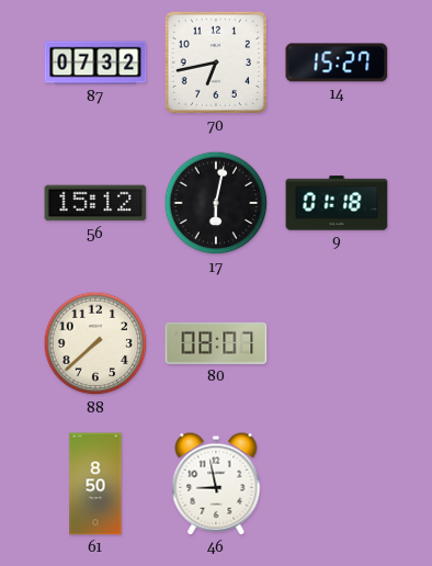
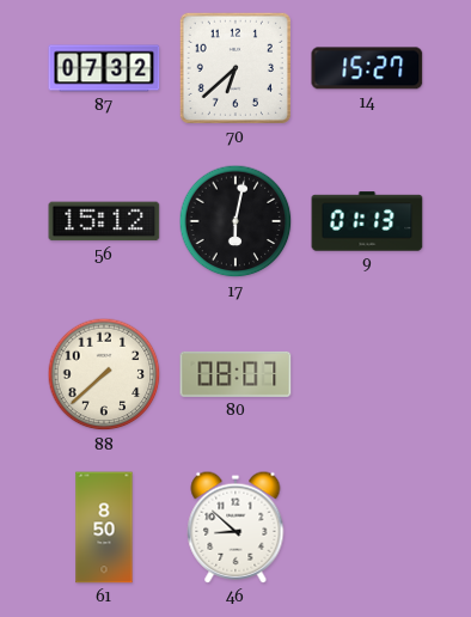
70: 6:43 -> 6:38 (235, 68)
9: 01:18 -> 01:13 (367, 221)
46: 8:58 -> 8:52 (235, 527)
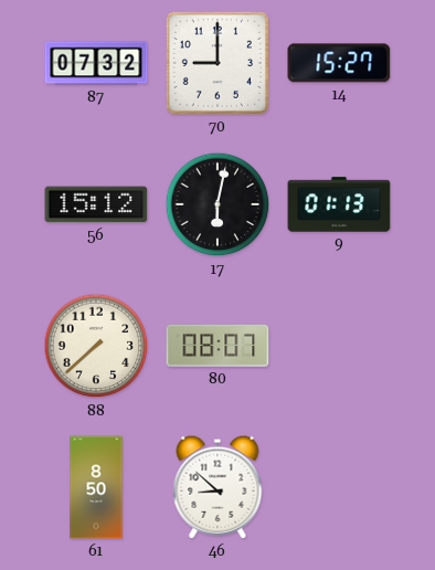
70: 6:38 -> 9:00 (217, 63)
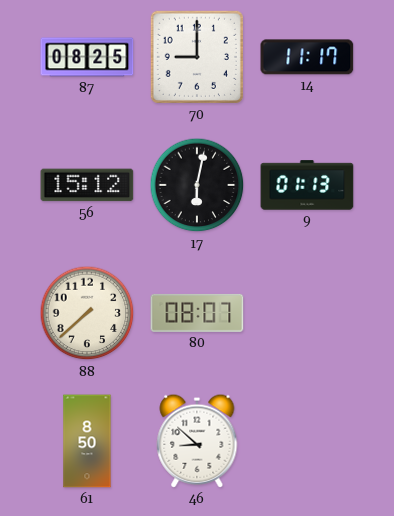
87: 07:32 -> 08:25 (87, 57)
14: 15:27 -> 11:17 (307, 57)
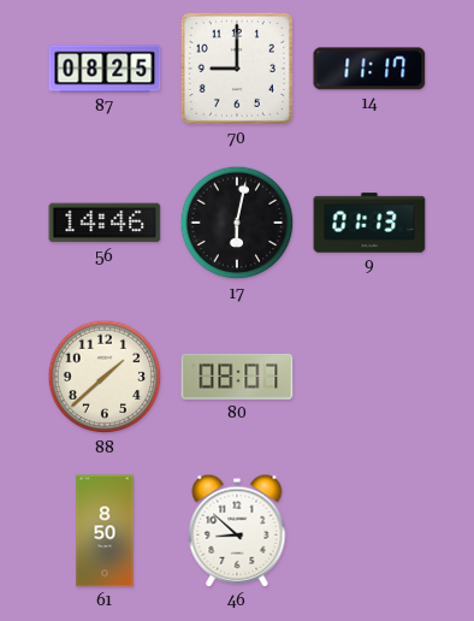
56: 15:12 -> 14:46 (105, 223)
88: 7:38 -> 1:38 (105, 377)
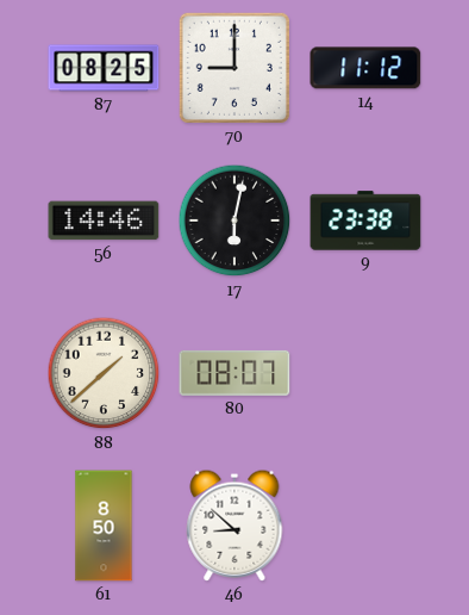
14: 11:17 -> 11:12 (365, 68)
9: 01:13 -> 23:38 (365, 220)
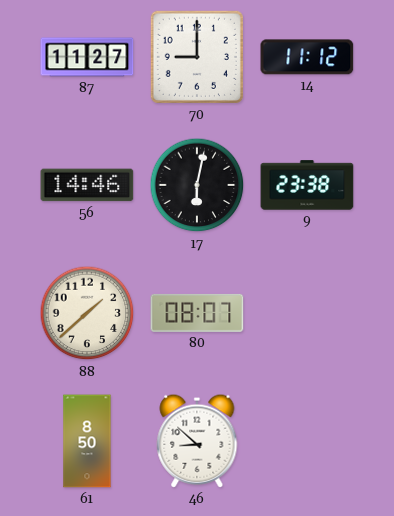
87: 08:25 -> 11:27 (87, 57)
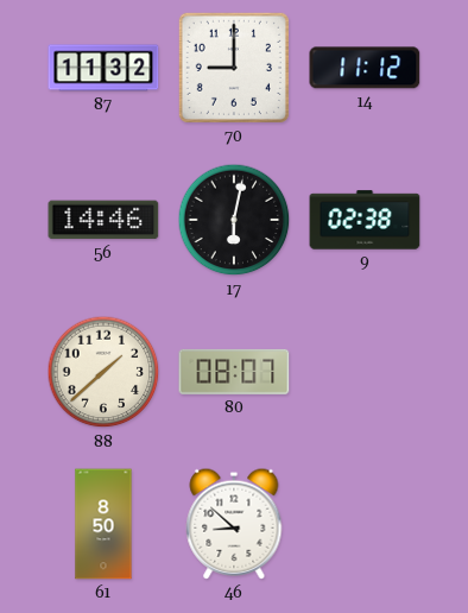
87: 11:27 -> 11:32 (103, 68)
9: 23:38 -> 02:38 (365, 220)
